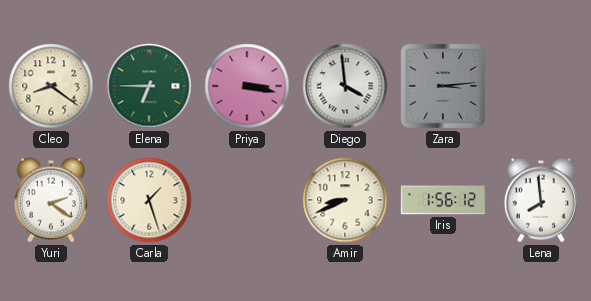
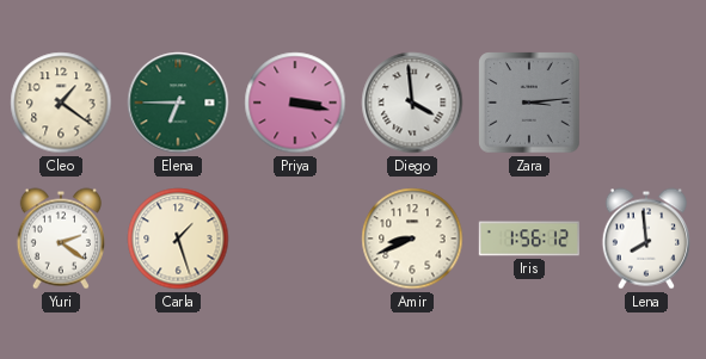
Cleo: 8:21 -> 1:21 (61, 103)
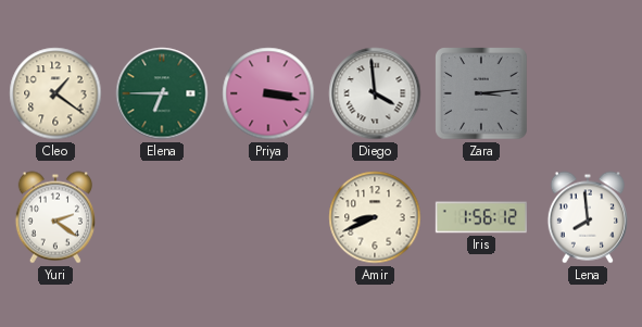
Carla: 1:27 -> none (178, 239)
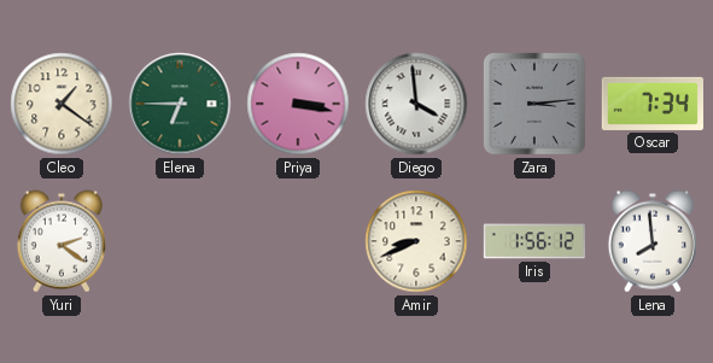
Oscar: none -> 7:34 (651, 104)
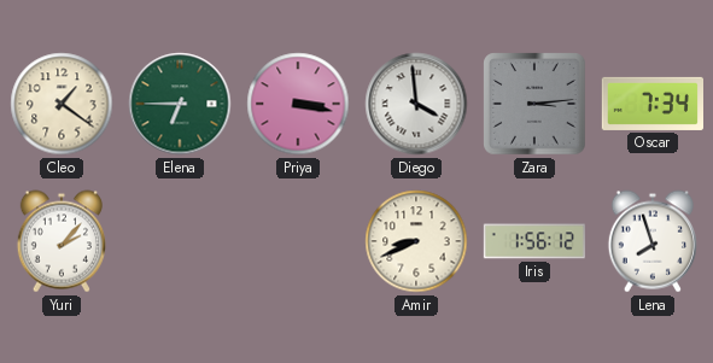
Yuri: 2:21 -> 2:07 (62, 241)
Lena: 7:59 -> 7:57 (653, 241)
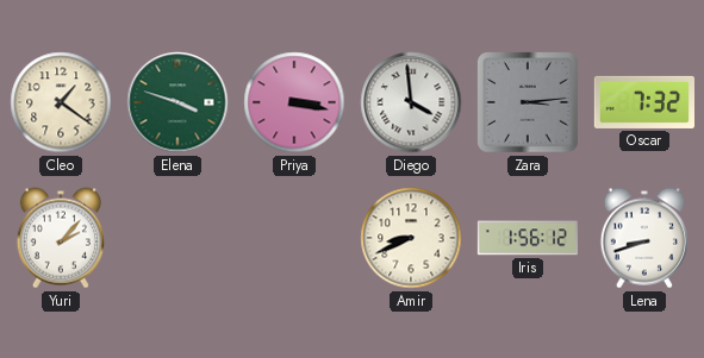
Elena: 6:45 -> 3:48 (177, 102)
Oscar: 7:34 -> 7:32 (643, 102)
Lena: 7:57 -> 8:42 (644, 238)
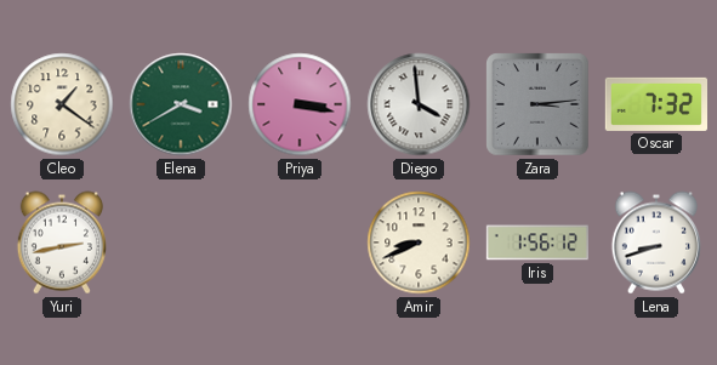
Elena: 3:48 -> 3:40 (181, 104)
Yuri: 2:07 -> 2:43 (62, 243)
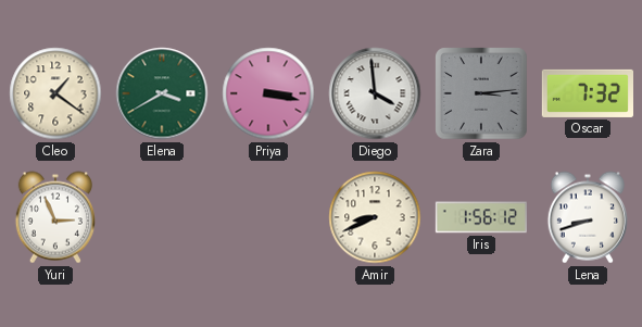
Yuri: 2:43 -> 2:56 (55, 217)
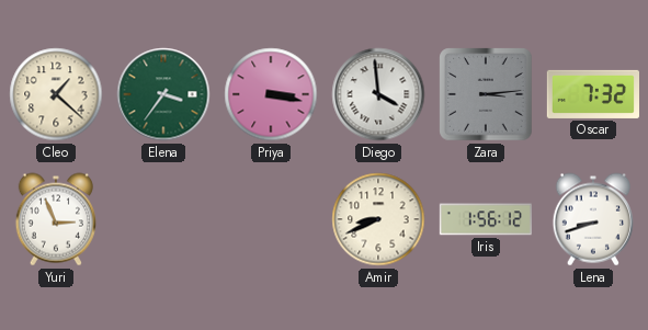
Cleo: 1:21 -> 1:22 (56, 94)
Elena: 3:40 -> 3:36 (163, 94)
